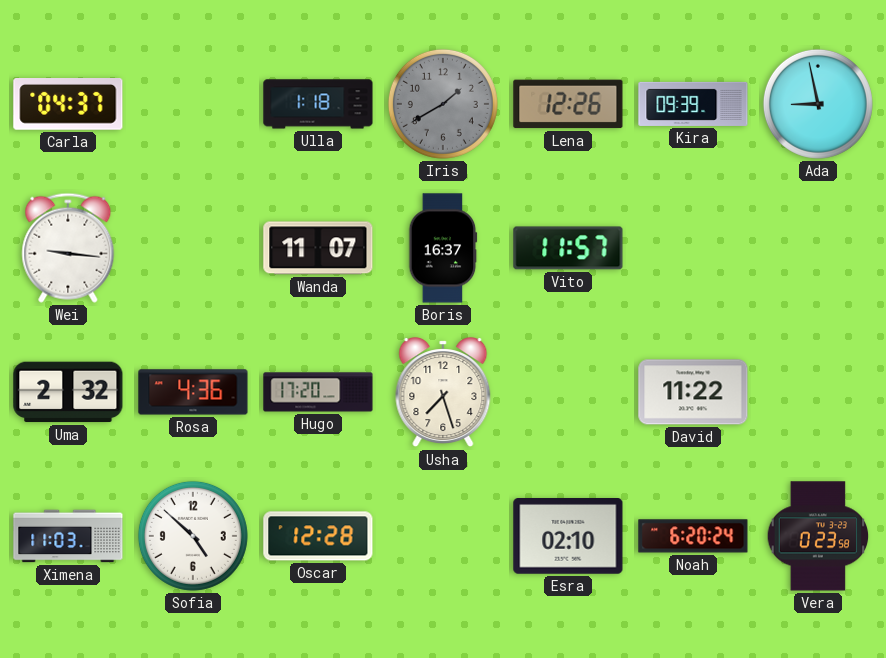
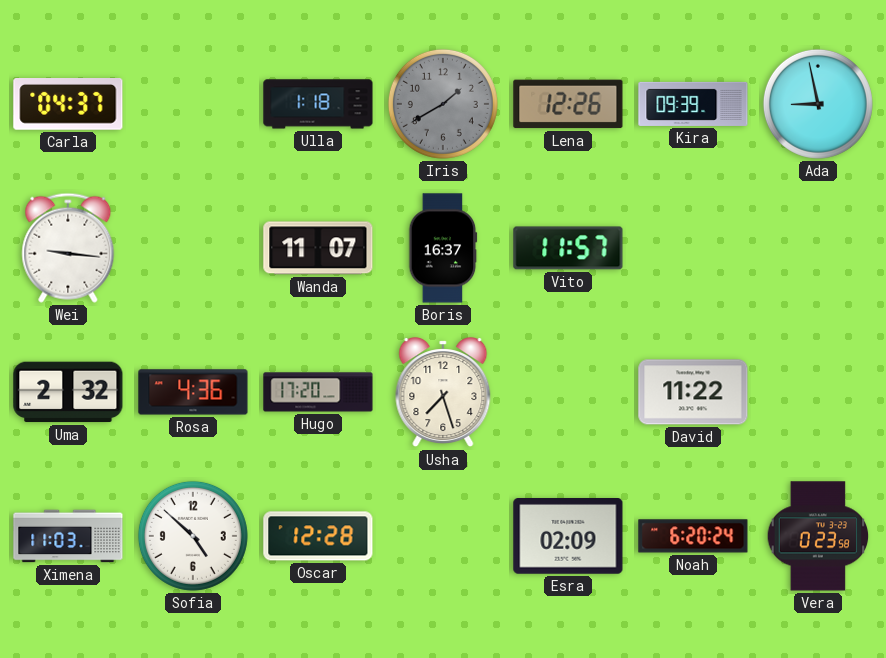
Esra: 02:10 -> 02:09 (568, 537)
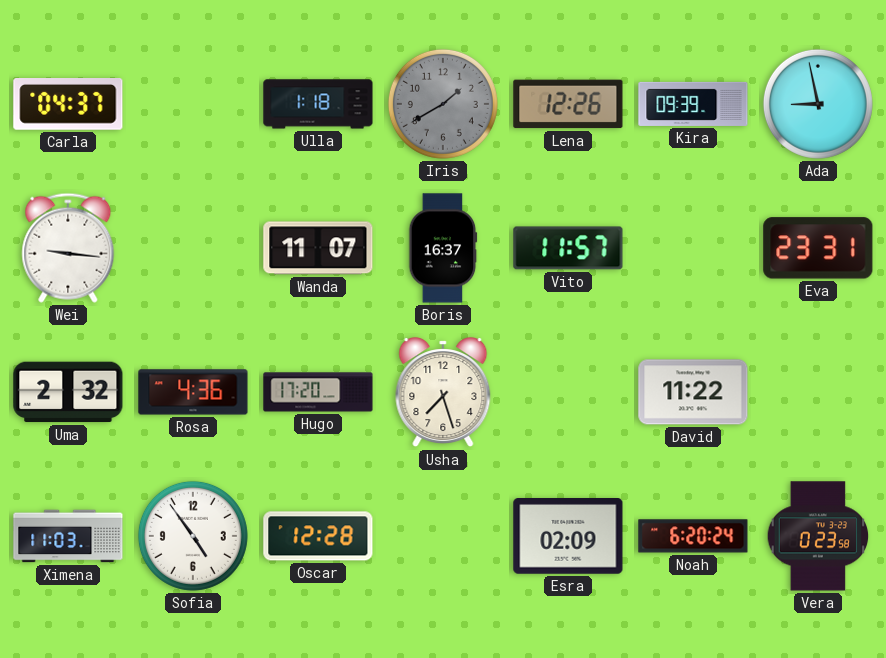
Eva: none -> 23:31 (818, 248)
Sofia: 4:52 -> 4:54 (193, 536)
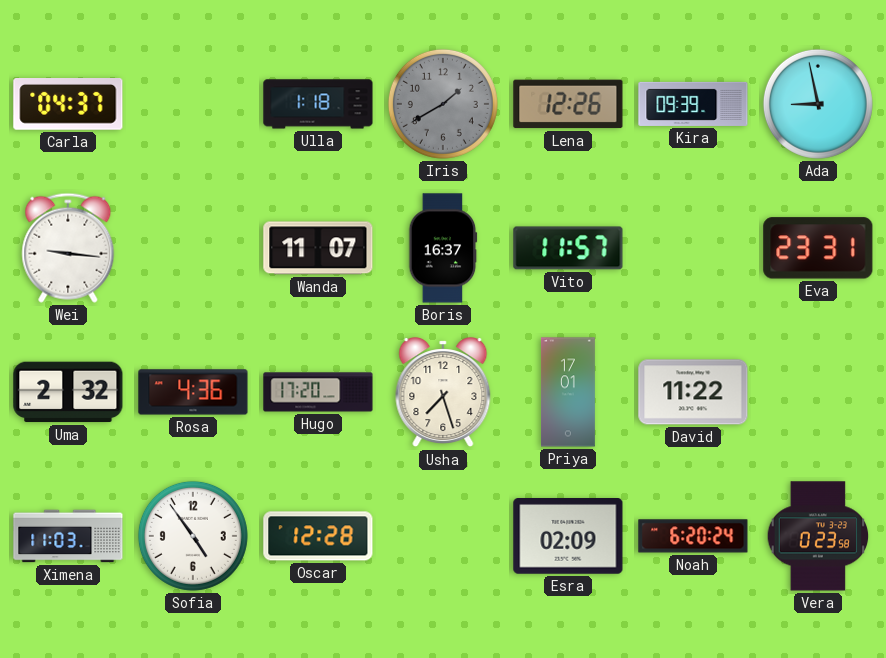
Priya: none -> 17:01 (568, 392)
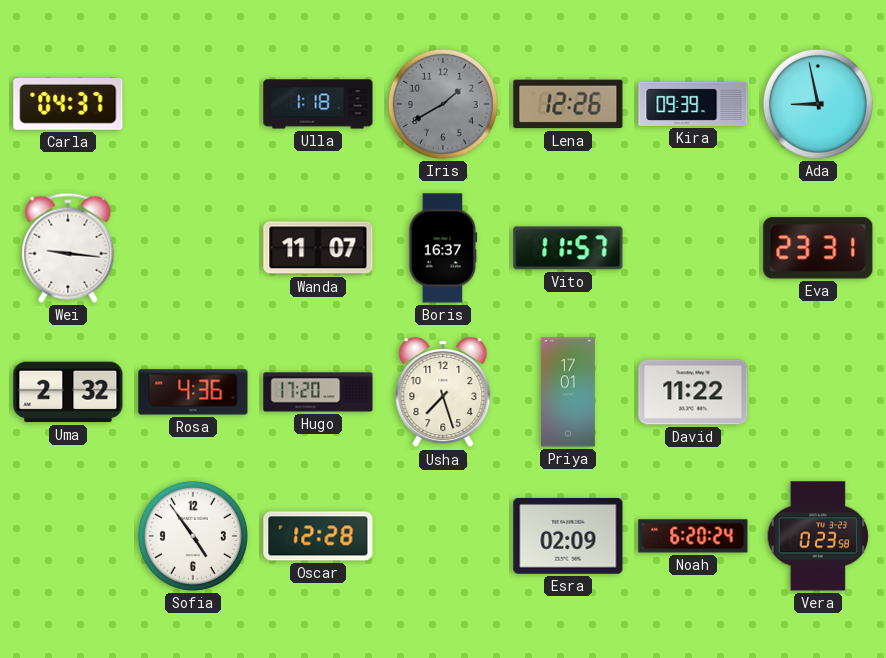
Ximena: 11:03 -> none (68, 536)
